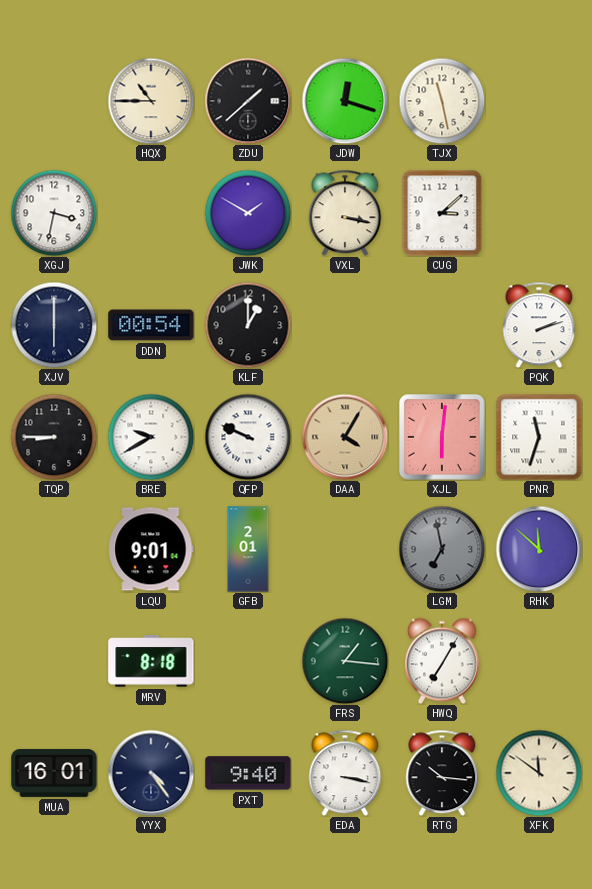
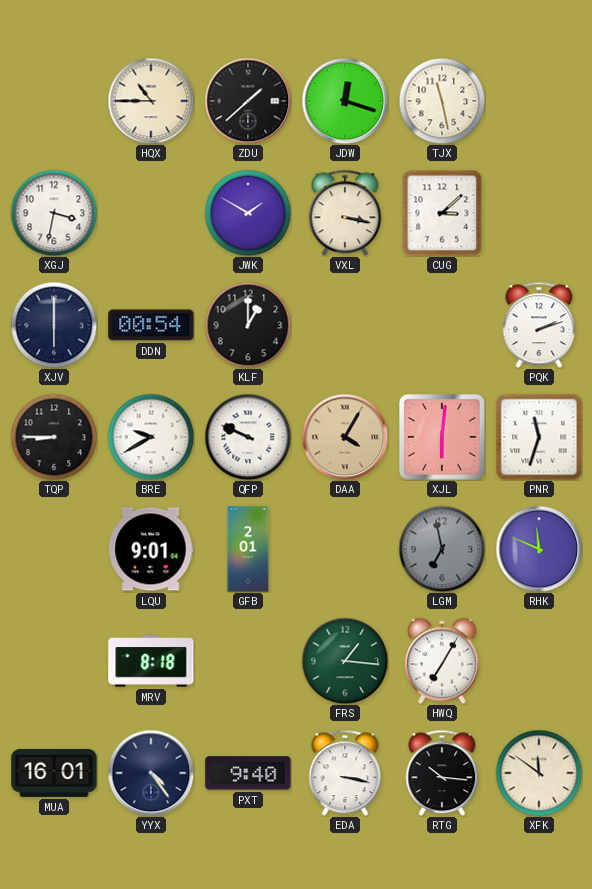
RHK: 11:52 -> 11:49 (539, 549)
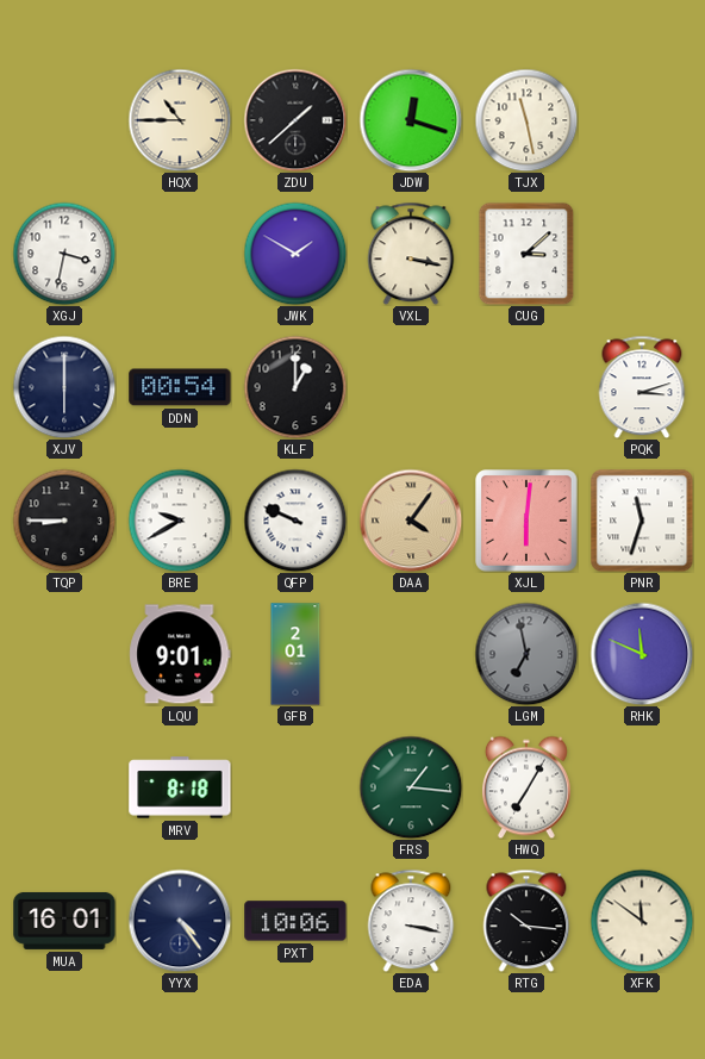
PQK: 2:12 -> 3:12 (642, 387)
DAA: 4:05 -> 4:06 (411, 521)
PXT: 9:40 -> 10:06 (295, 921)
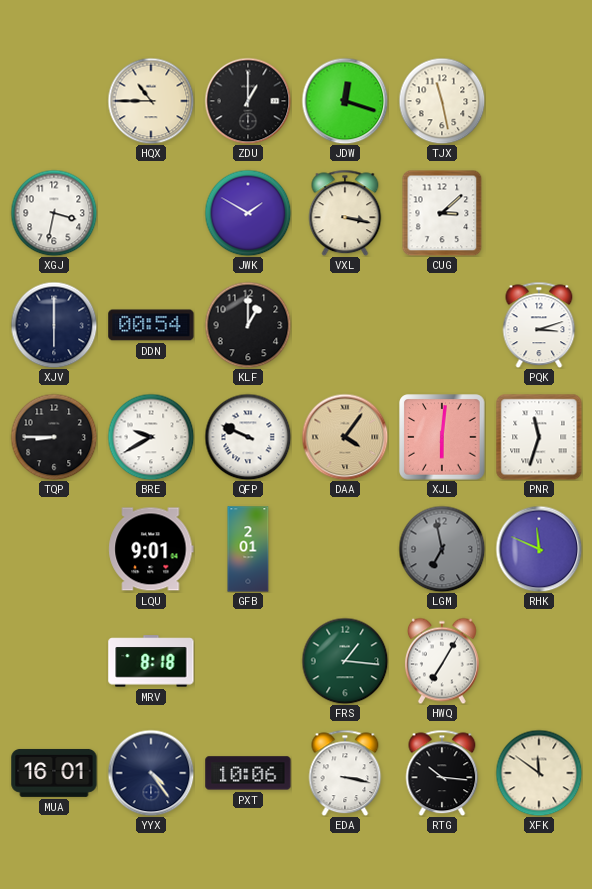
ZDU: 1:38 -> 1:00 (248, 101)
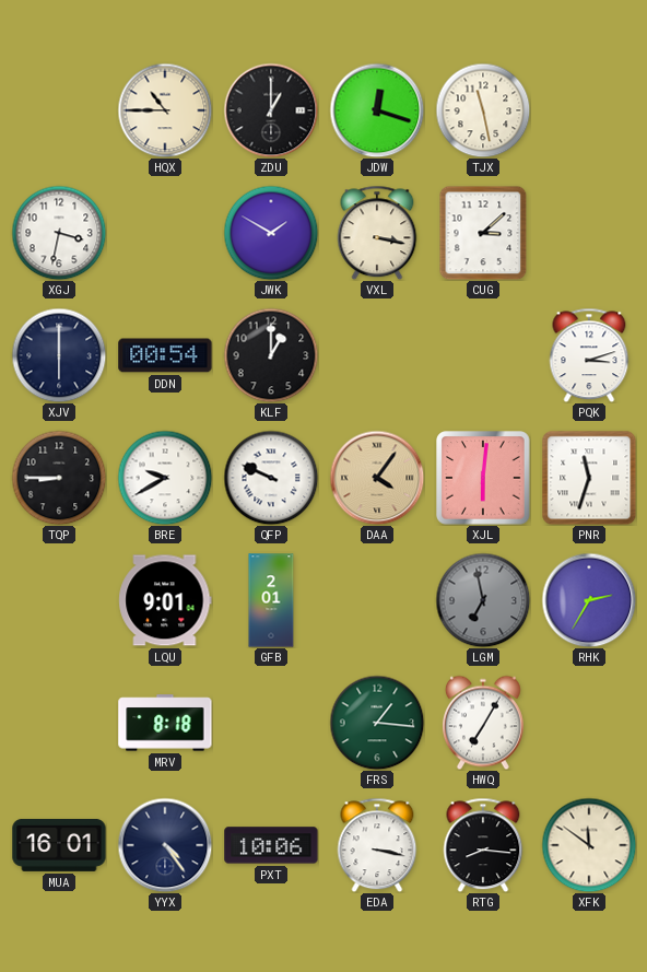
RHK: 11:49 -> 2:35 (589, 600)
RTG: 10:16 -> 8:16 (483, 845)
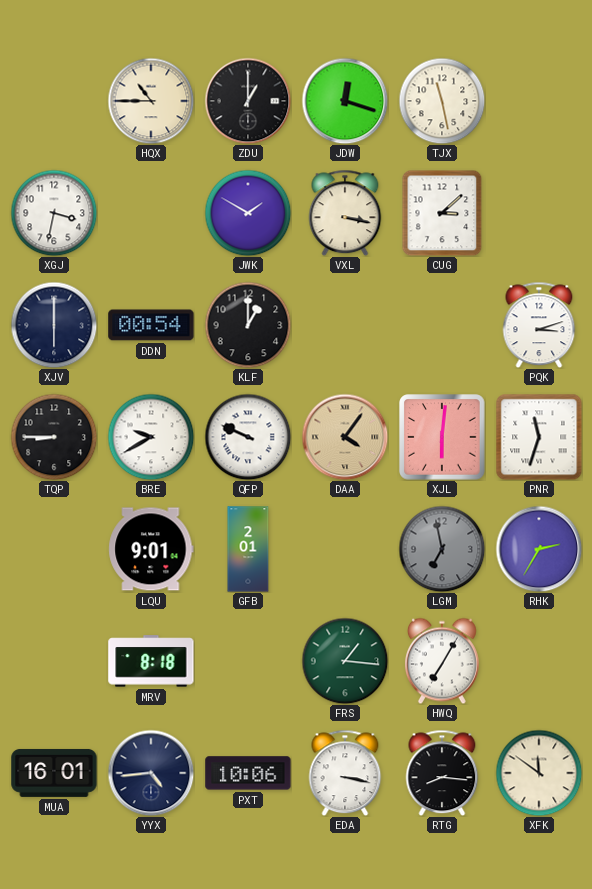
YYX: 4:24 -> 4:44 (151, 773)
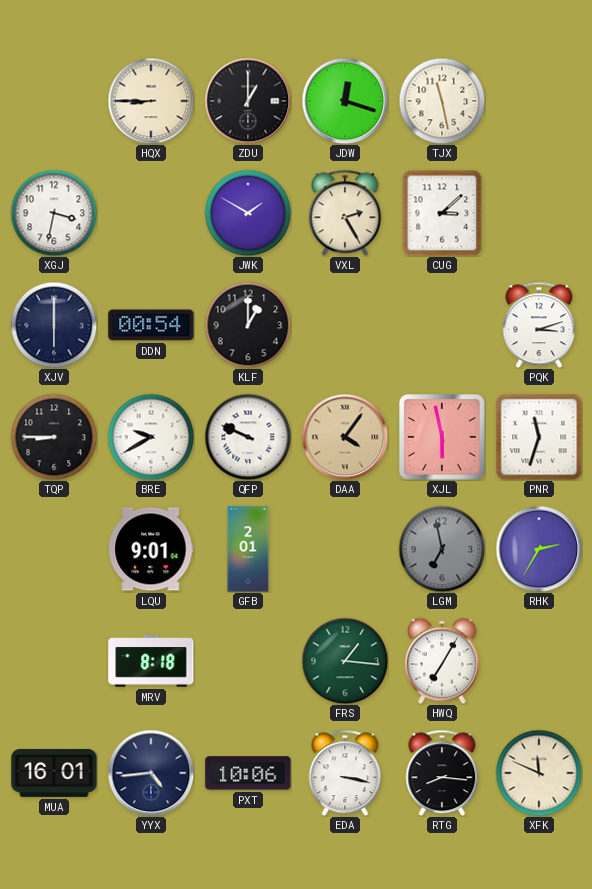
HQX: 10:45 -> 8:45 (151, 101)
VXL: 3:17 -> 2:25 (345, 213)
XJL: 6:01 -> 5:58 (442, 437)
XFK: 11:51 -> 11:49 (539, 773)
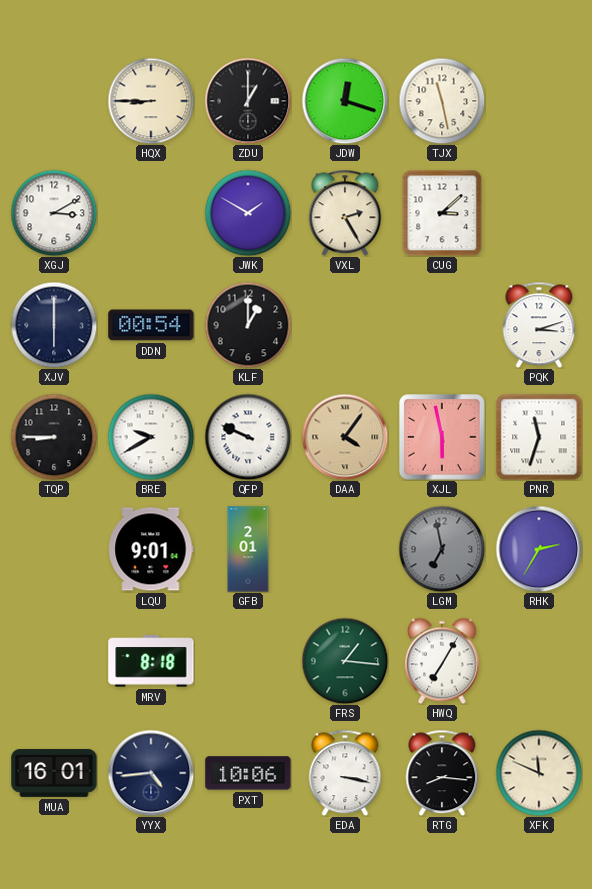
XGJ: 3:32 -> 3:10 (54, 213)
